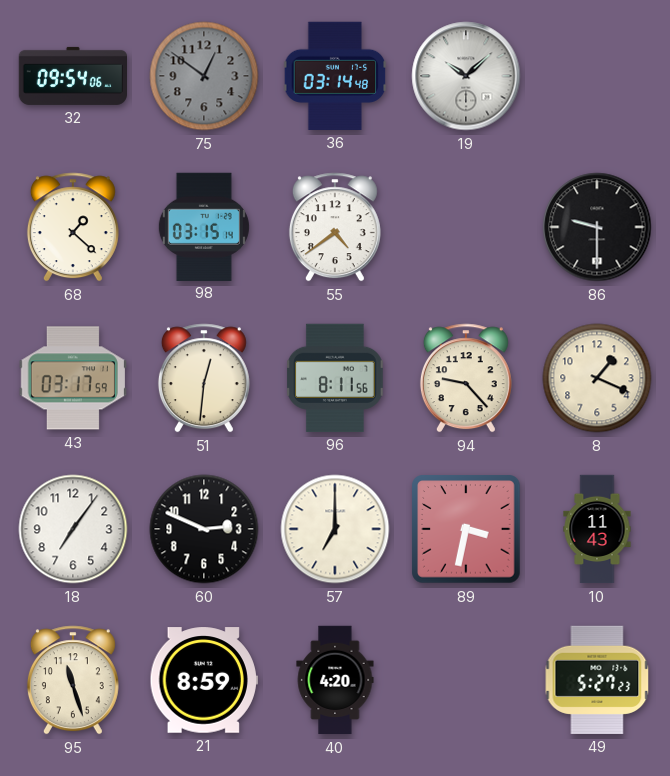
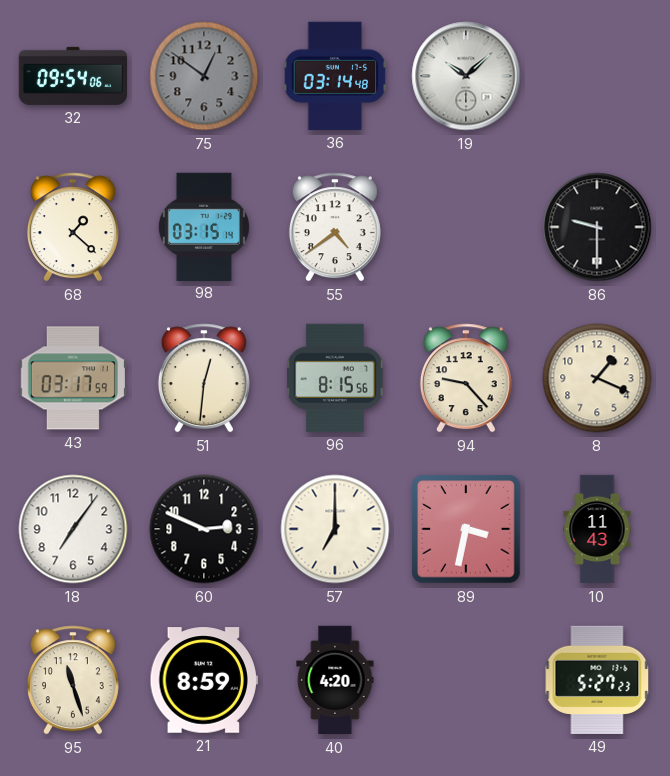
96: 8:11 -> 8:15 (336, 378)
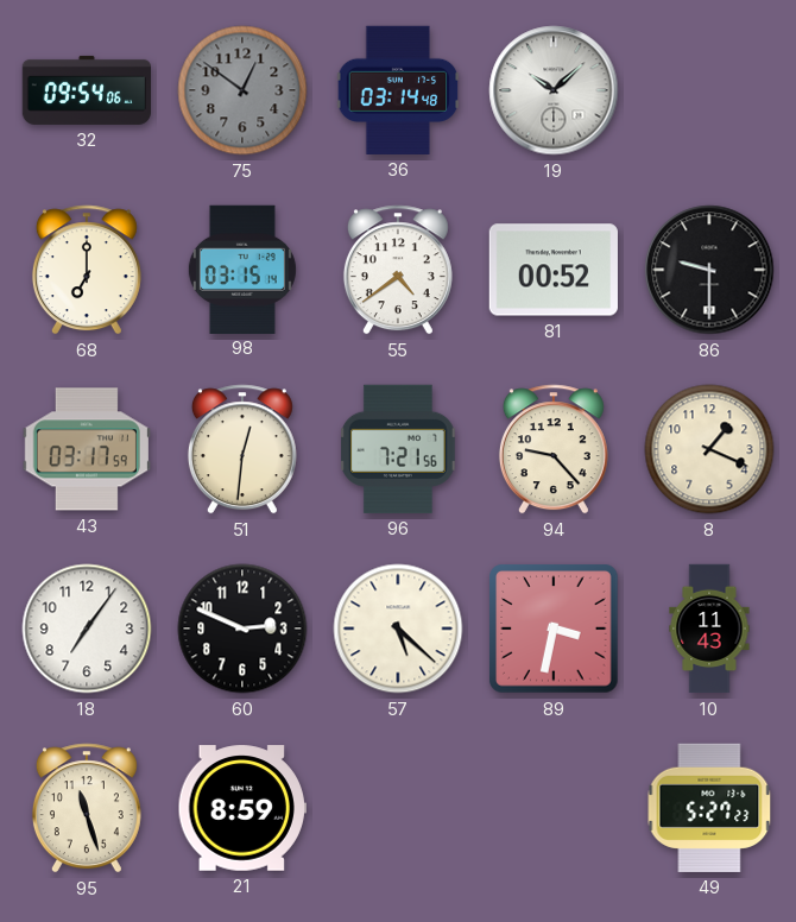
68: 1:22 -> 7:00 (87, 270)
81: none -> 00:52 (554, 270)
96: 8:15 -> 7:21 (399, 449)
57: 7:00 -> 5:22 (398, 629)
40: 4:20 -> none (335, 680)
